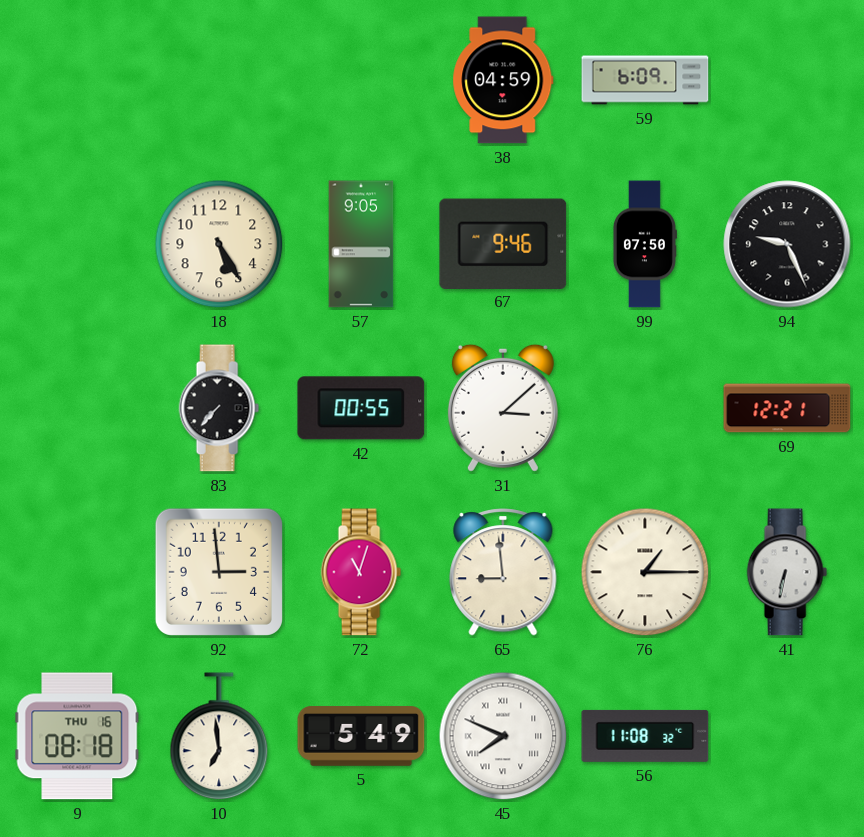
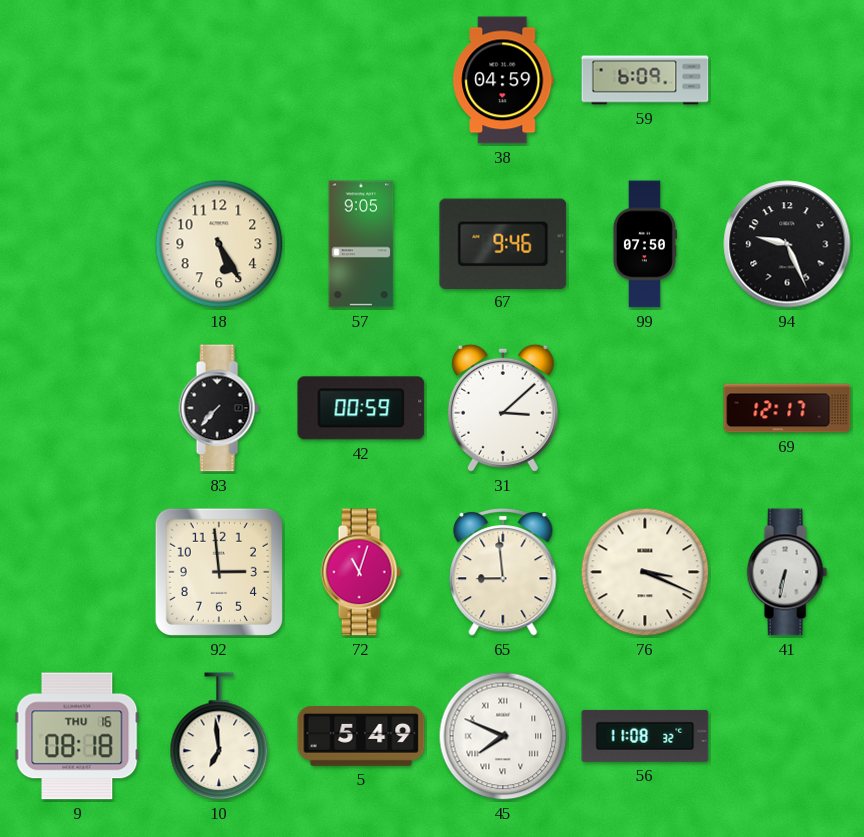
42: 00:55 -> 00:59 (361, 408)
69: 12:21 -> 12:17 (787, 408)
76: 1:15 -> 3:19 (645, 572)
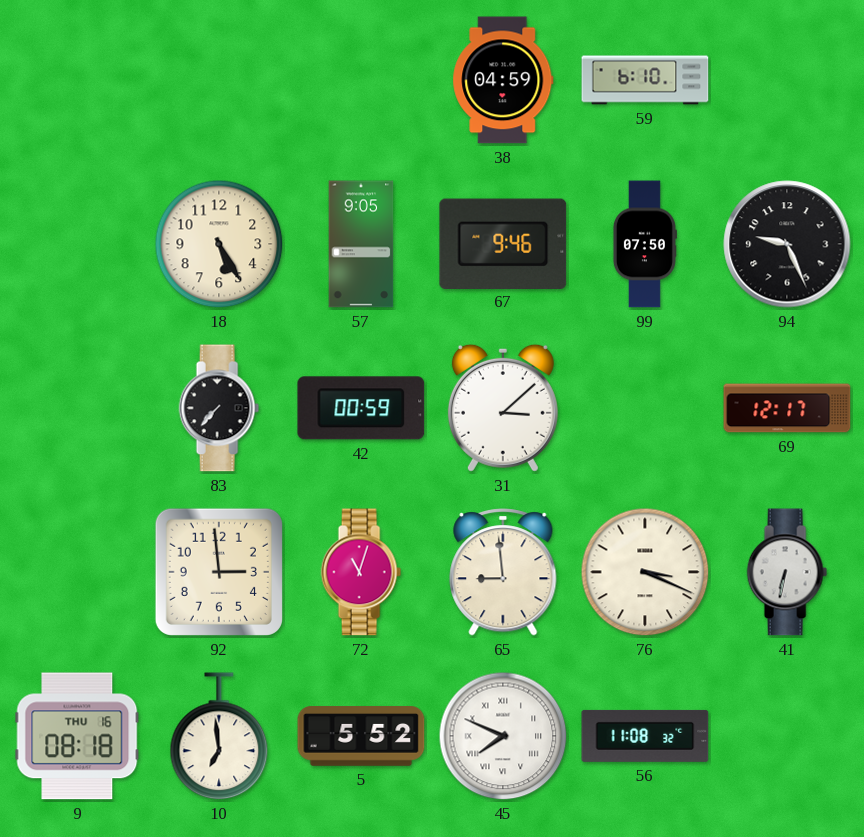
59: 6:09 -> 6:10 (645, 80)
5: 5:49 -> 5:52 (361, 736)
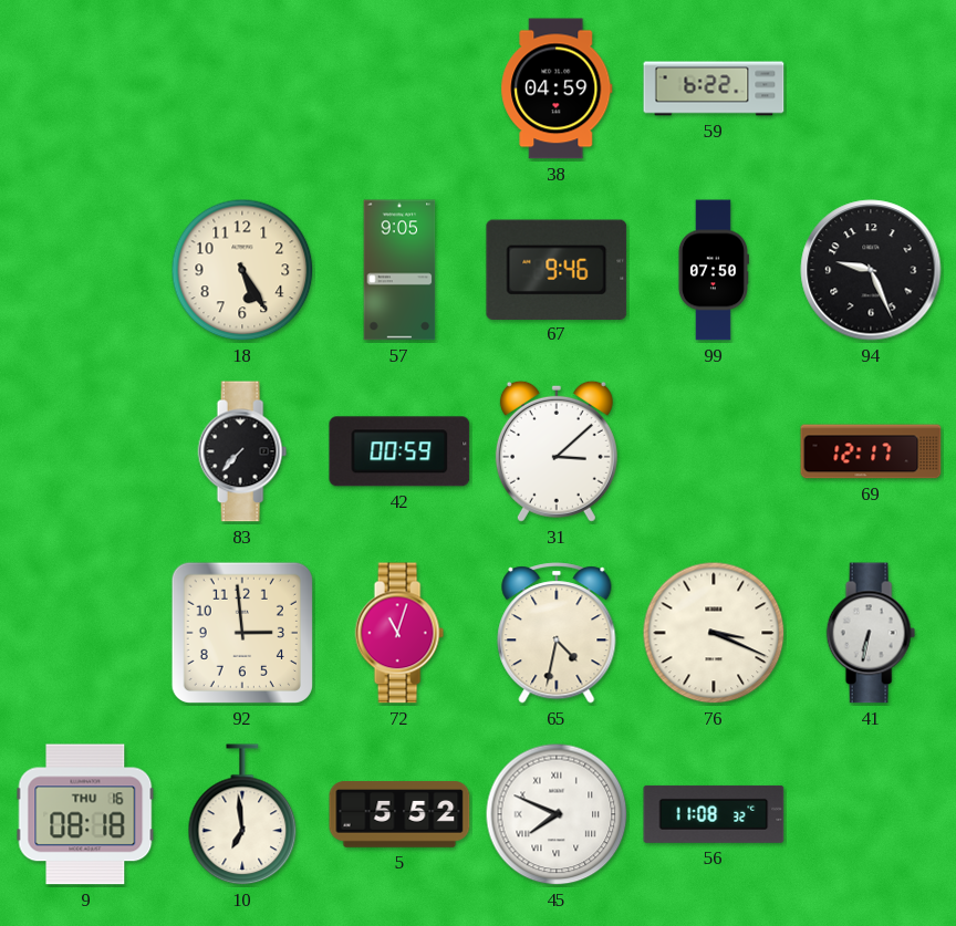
59: 6:10 -> 6:22 (714, 89)
65: 8:59 -> 4:32 (557, 633)
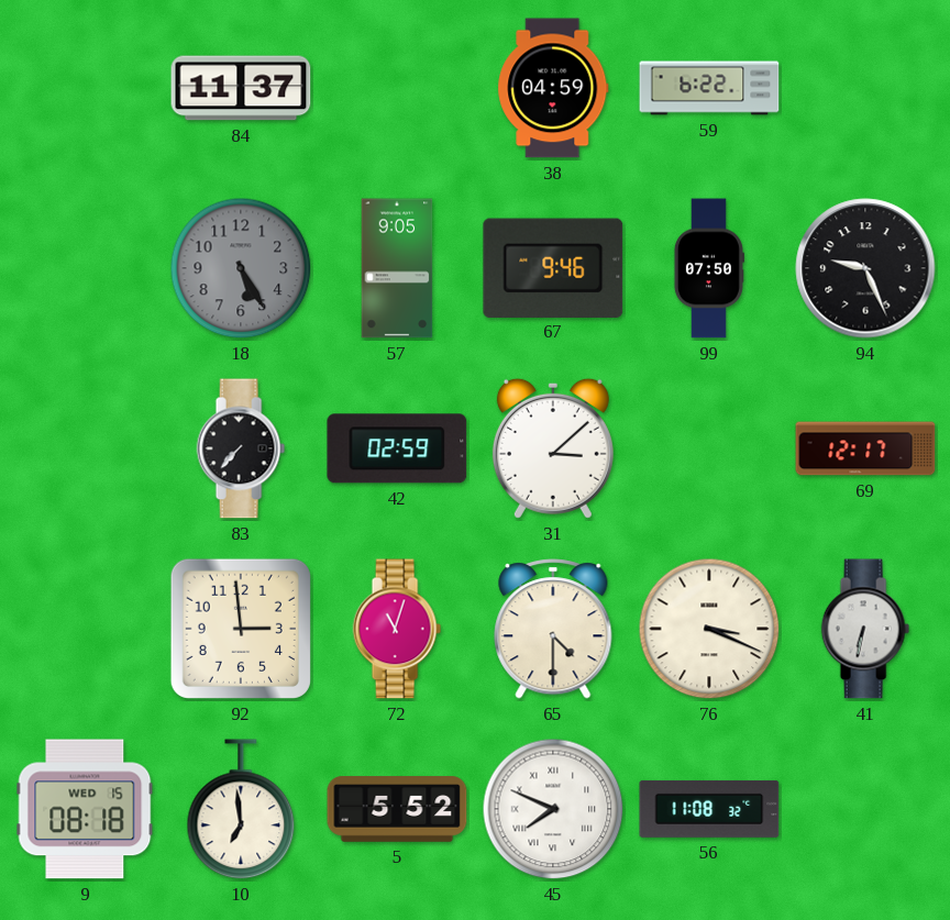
84: none -> 11:37 (241, 88)
18 dial: cream -> grey (241, 268)
42: 00:59 -> 02:59 (397, 448)
65: 4:32 -> 4:30 (553, 629)
9 date: THU 16 -> WED 15 (85, 809)
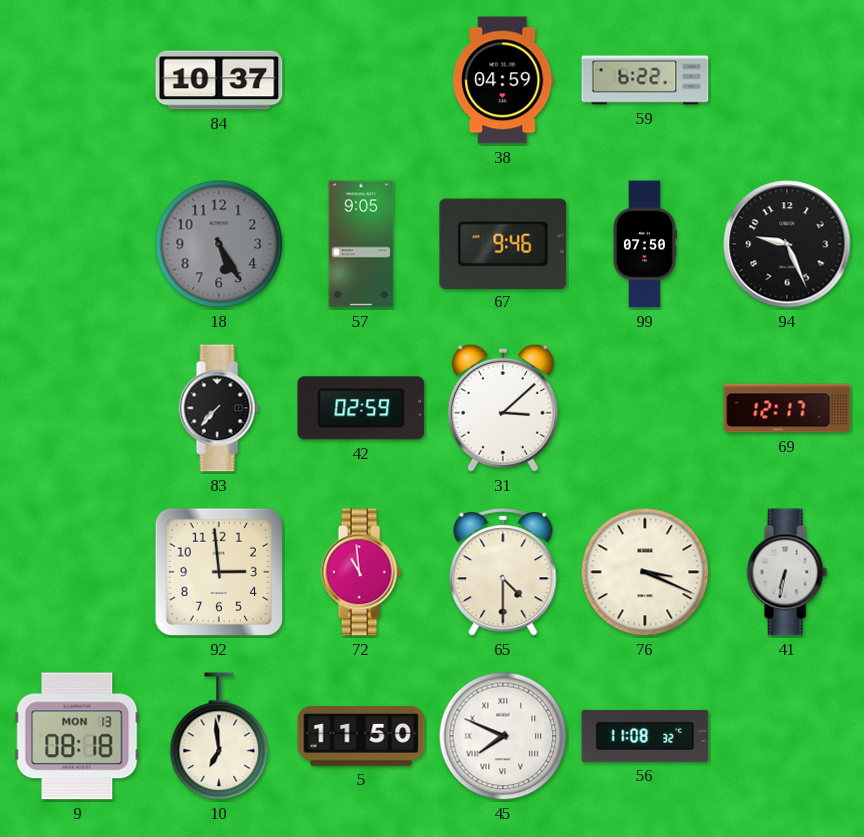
84: 11:37 -> 10:37 (219, 80)
72: 11:03 -> 10:59 (361, 572)
9 date: WED 15 -> MON 13 (77, 736)
5: 5:52 -> 11:50 (361, 736)
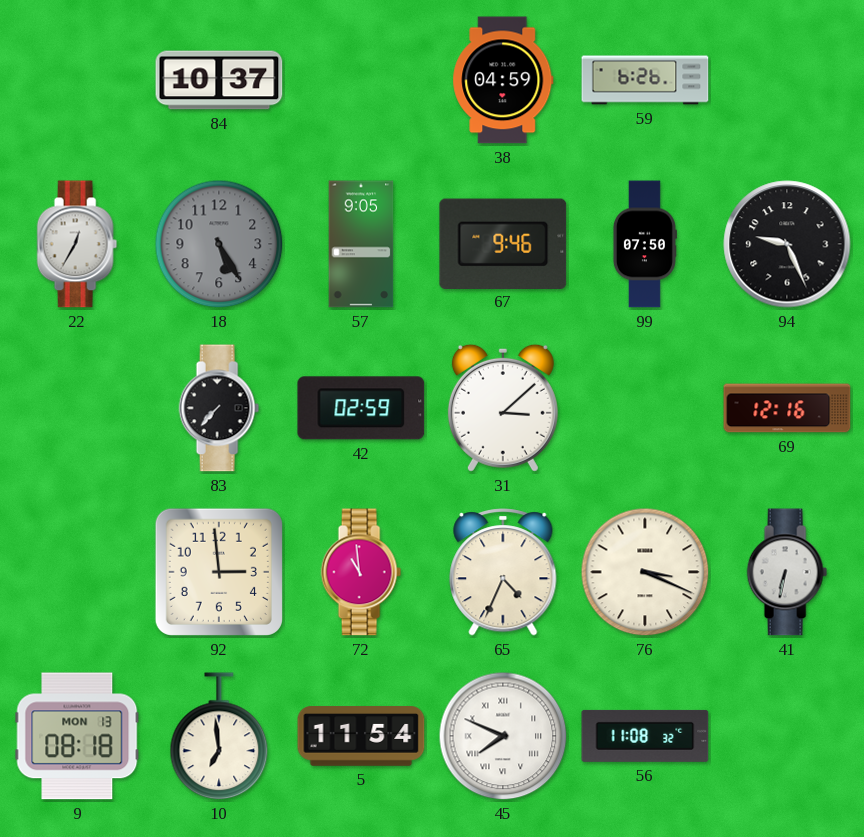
59: 6:22 -> 6:26 (645, 80)
22: none -> 12:35 (77, 244)
69: 12:17 -> 12:16 (787, 408)
65: 4:30 -> 4:34 (503, 572)
5: 11:50 -> 11:54 (361, 736)
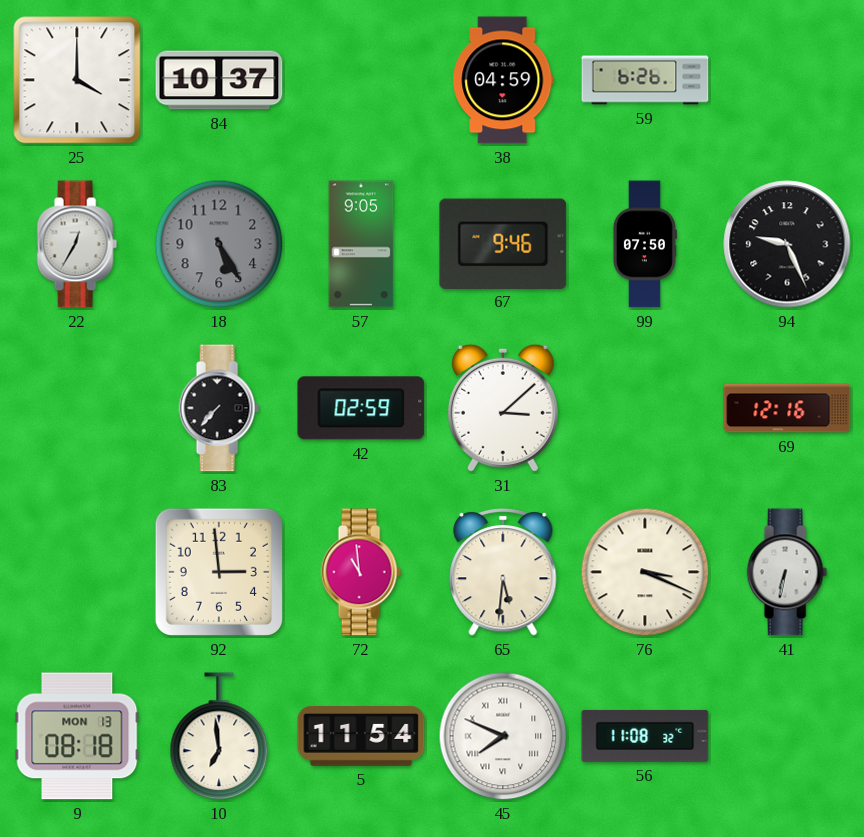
25: none -> 4:00 (77, 80)
65: 4:34 -> 5:31 (503, 572)
